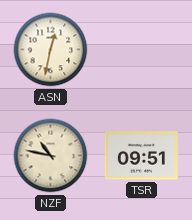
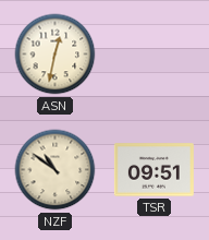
NZF: 10:47 -> 10:51 (56, 170)
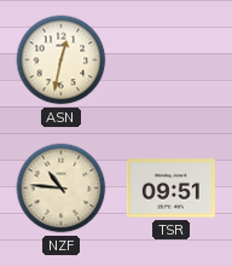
NZF: 10:51 -> 10:46 (62, 189)
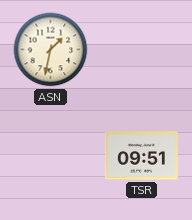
ASN: 12:32 -> 1:32 (51, 50)
NZF: 10:46 -> none (62, 189)
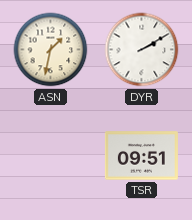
DYR: none -> 2:10 (142, 50)
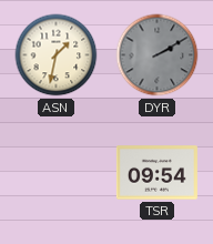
DYR dial: white -> grey (158, 55)
TSR: 09:51 -> 09:54 (156, 173)
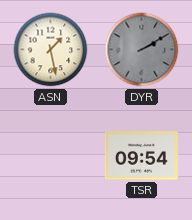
ASN: 1:32 -> 1:28 (51, 50)
